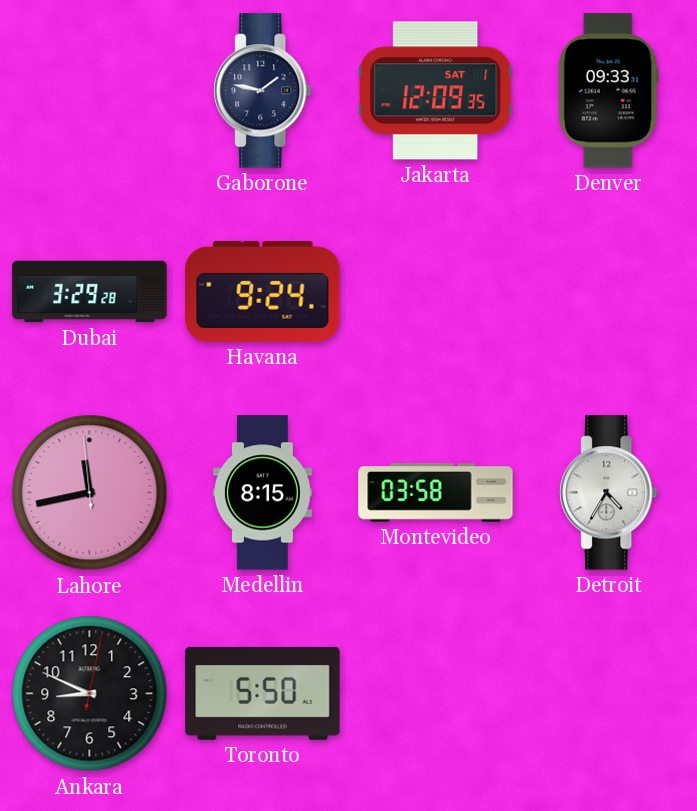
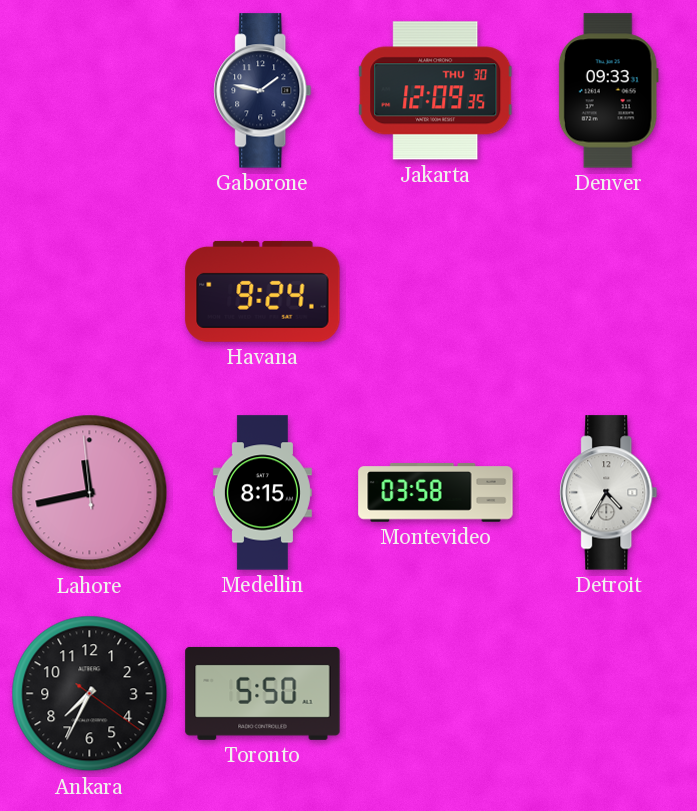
Jakarta date: SAT 1 -> THU 30 (436, 91)
Dubai: 3:29 -> none (90, 292)
Ankara: 8:49 -> 7:34 (90, 694)
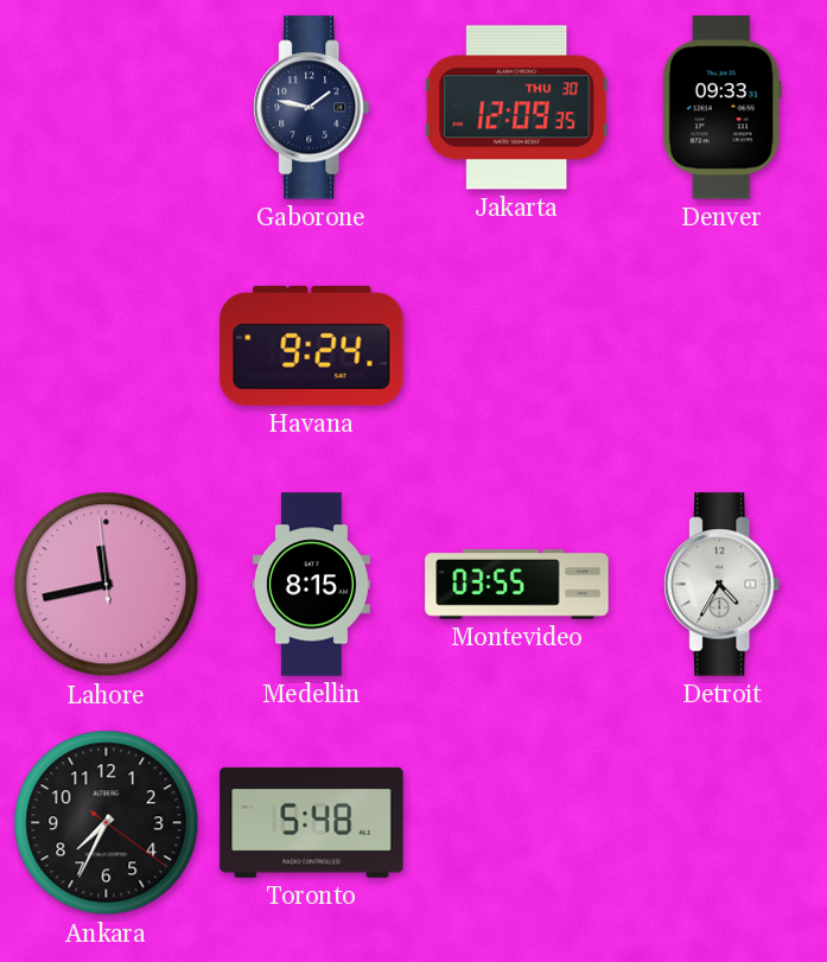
Montevideo: 03:58 -> 03:55 (517, 585)
Toronto: 5:50 -> 5:48 (312, 822)
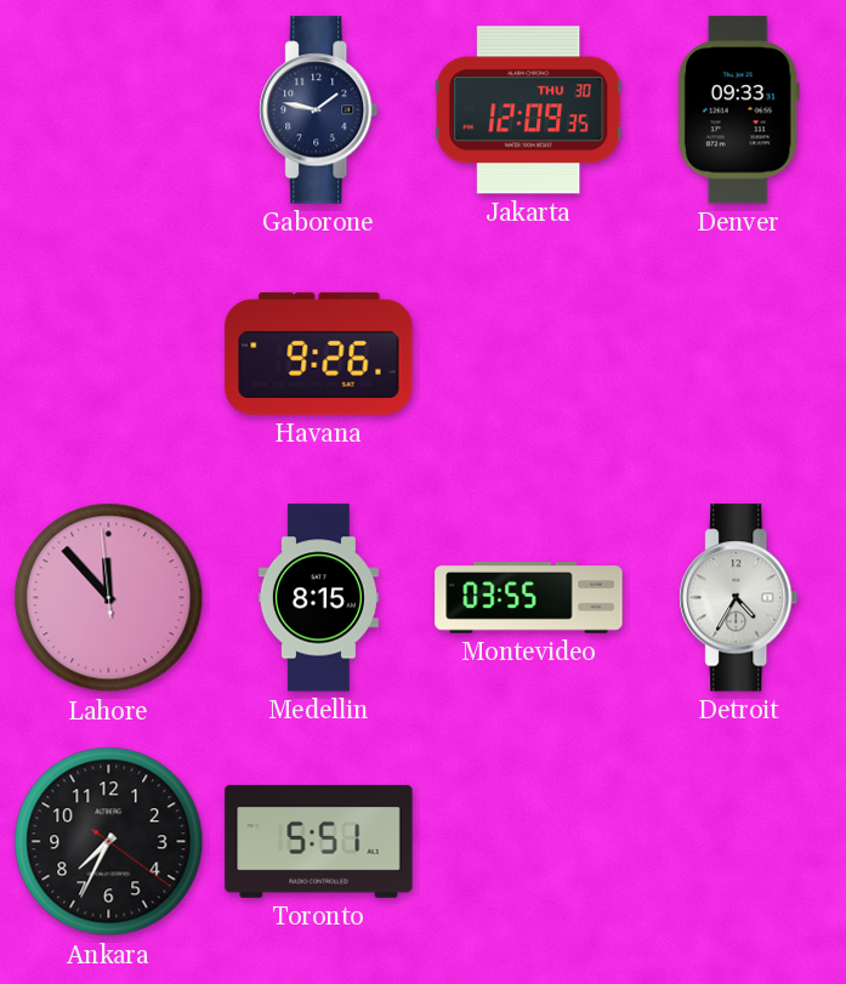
Havana: 9:24 -> 9:26 (319, 353)
Lahore: 11:42 -> 11:52 (109, 598)
Toronto: 5:48 -> 5:51 (319, 841)
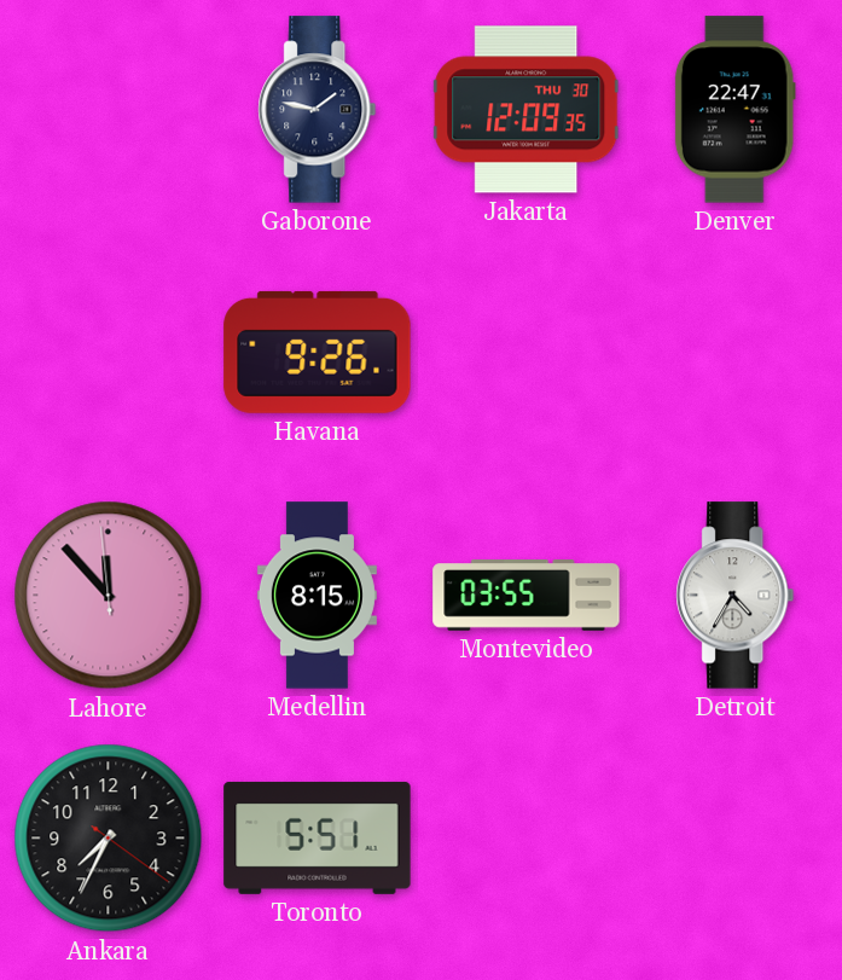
Denver: 09:33 -> 22:47 (734, 110)
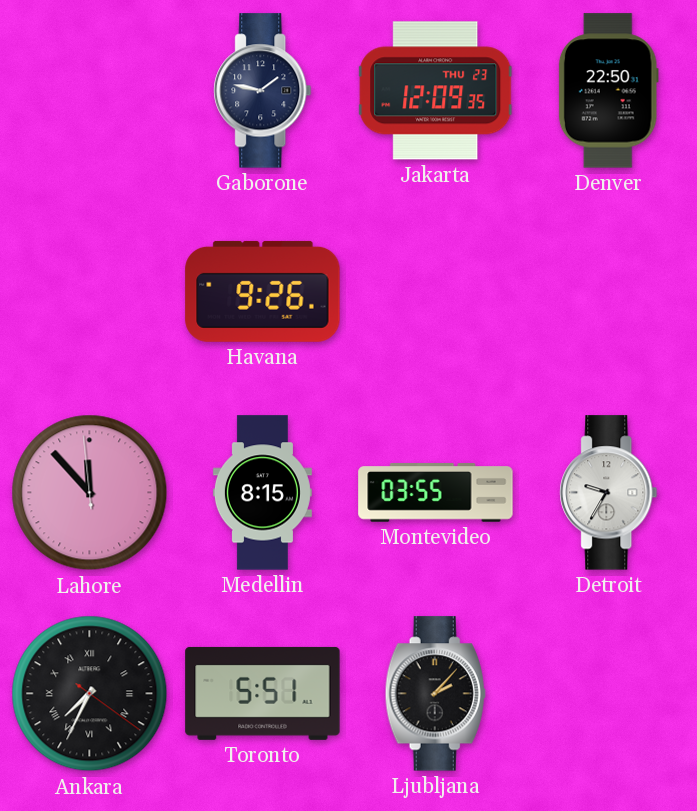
Jakarta date: THU 30 -> THU 23 (436, 91)
Denver: 22:47 -> 22:50 (608, 91)
Detroit: 4:35 -> 9:35 (609, 493)
Ankara numerals: Arabic -> Roman (90, 694)
Ljubljana: none -> 2:07 (435, 694)
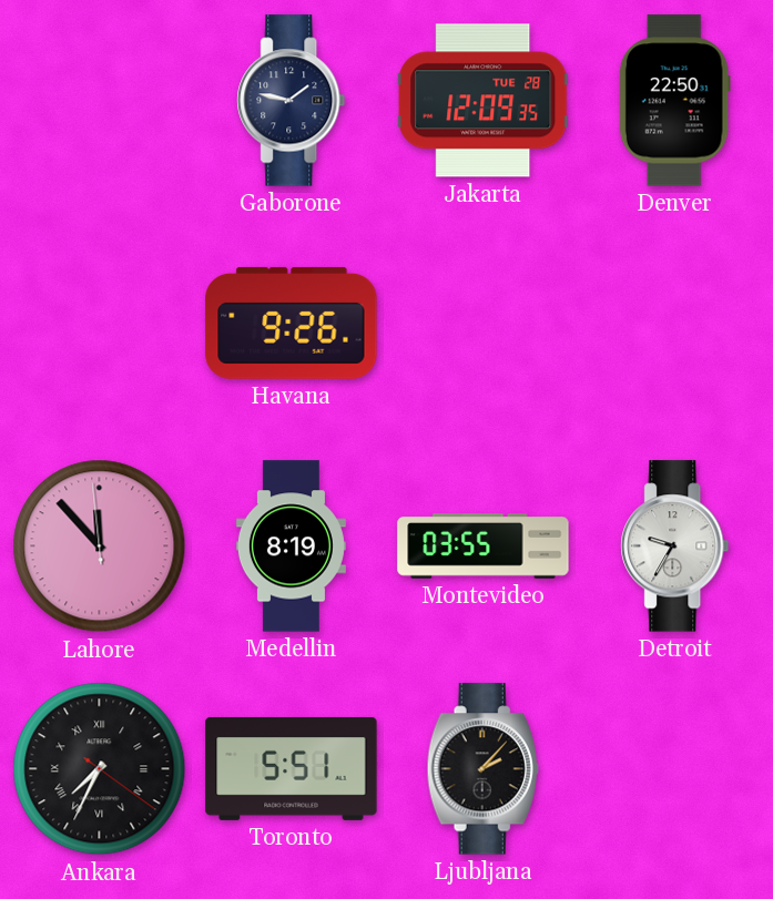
Jakarta date: THU 23 -> TUE 28 (484, 101)
Medellin: 8:15 -> 8:19 (291, 546)
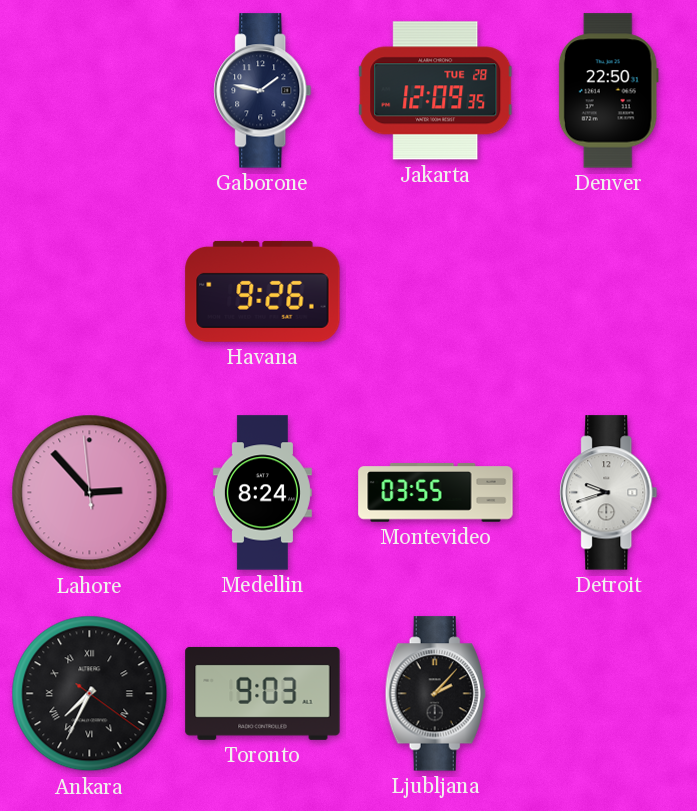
Lahore: 11:52 -> 2:52 (90, 493)
Medellin: 8:19 -> 8:24 (262, 493)
Detroit: 9:35 -> 9:42 (609, 493)
Toronto: 5:51 -> 9:03 (263, 693)
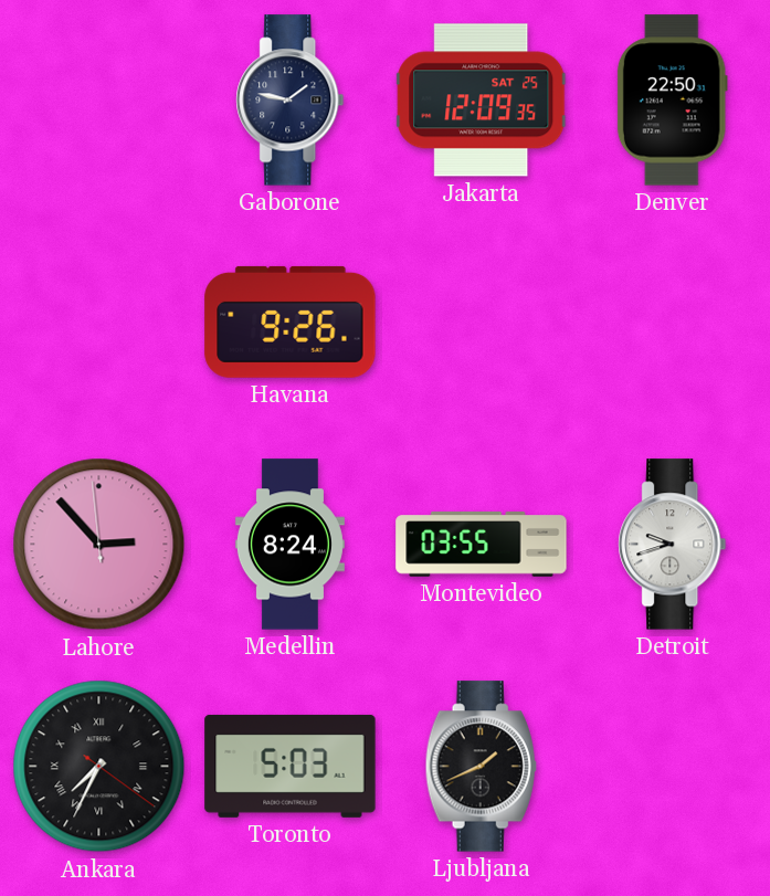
Jakarta date: TUE 28 -> SAT 25 (482, 101)
Toronto: 9:03 -> 5:03 (291, 766)
Ljubljana: 2:07 -> 1:41 (481, 767)
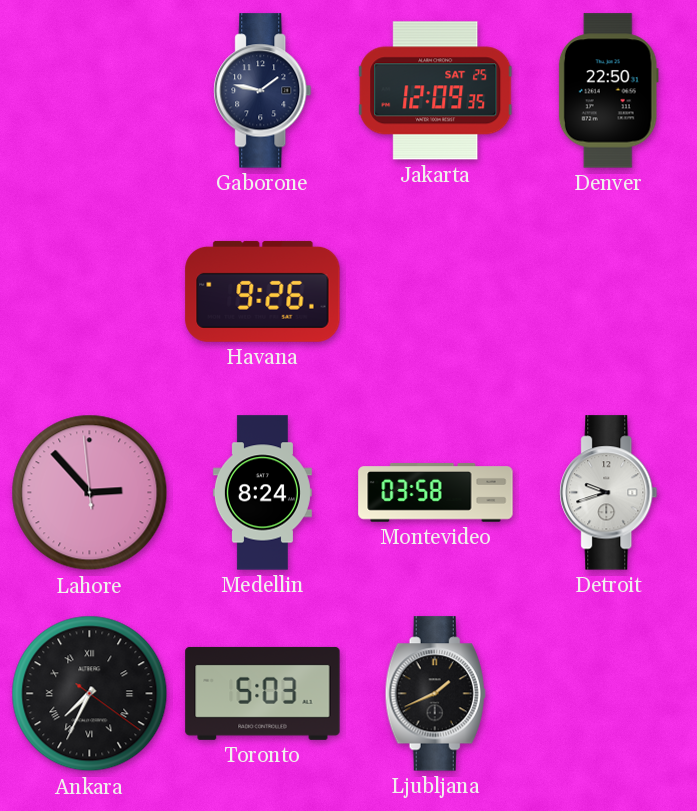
Montevideo: 03:55 -> 03:58 (436, 493)
